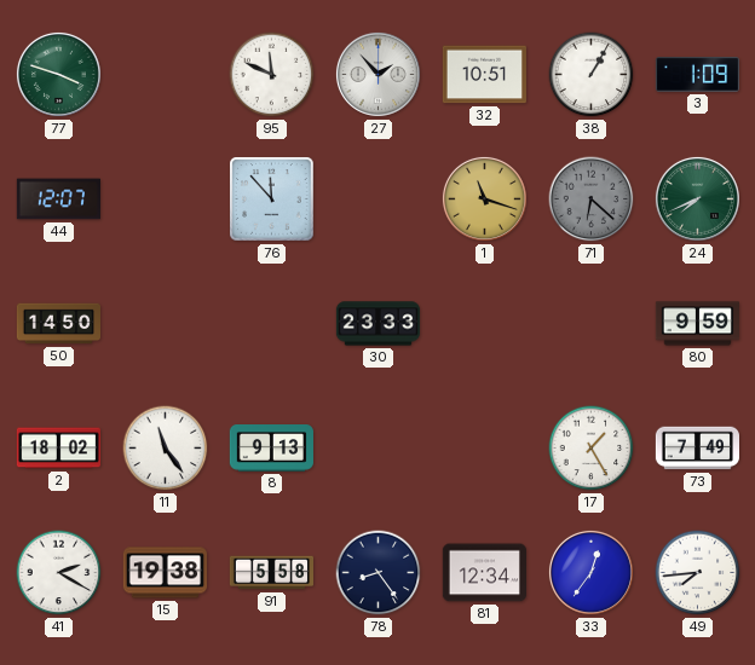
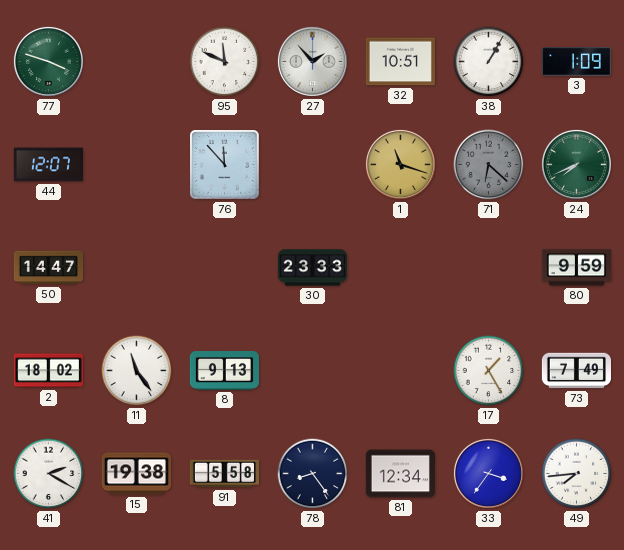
50: 14:50 -> 14:47 (48, 268)
33: 12:36 -> 3:36 (488, 473)
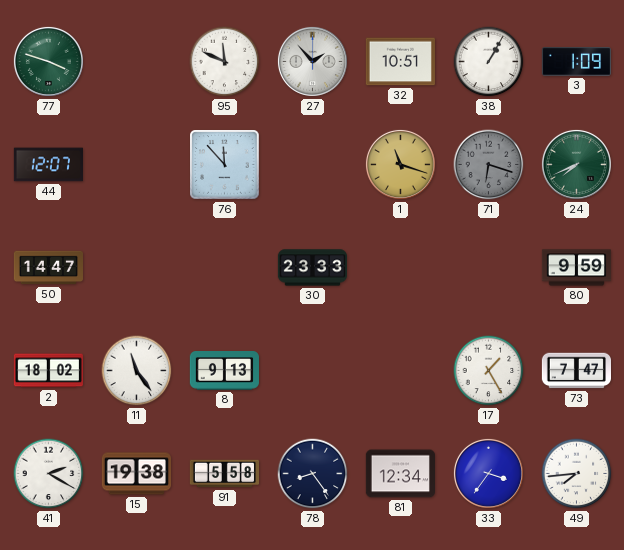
71: 6:22 -> 6:18 (489, 165)
73: 7:49 -> 7:47 (576, 371)
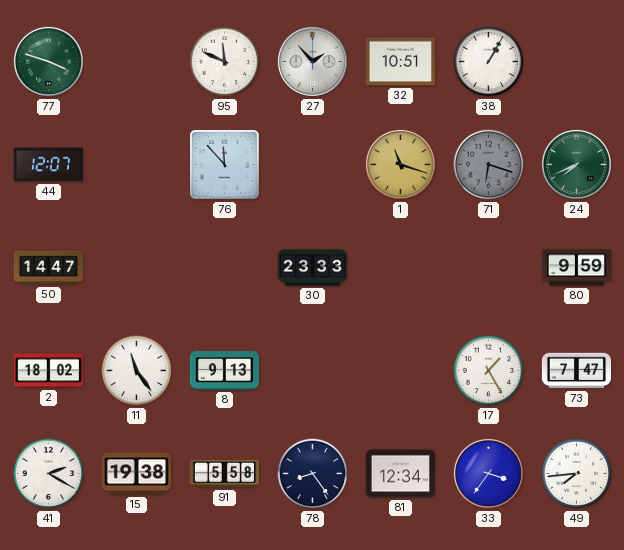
3: 1:09 -> none (576, 62)
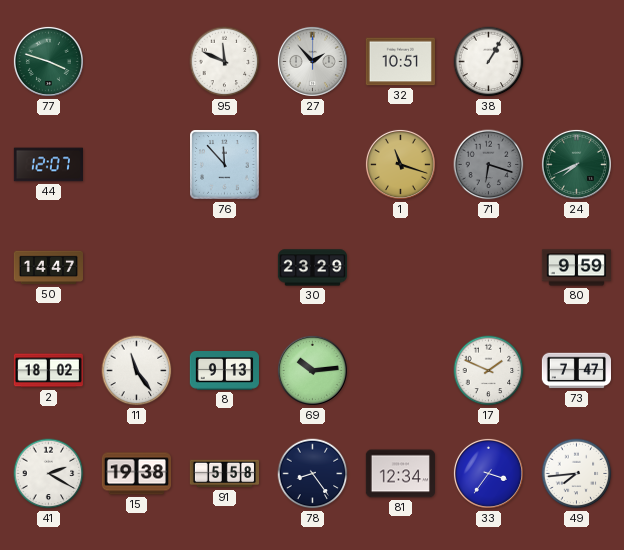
30: 23:33 -> 23:29 (312, 268)
69: none -> 10:14 (312, 370)
17: 1:25 -> 1:49 (489, 371)
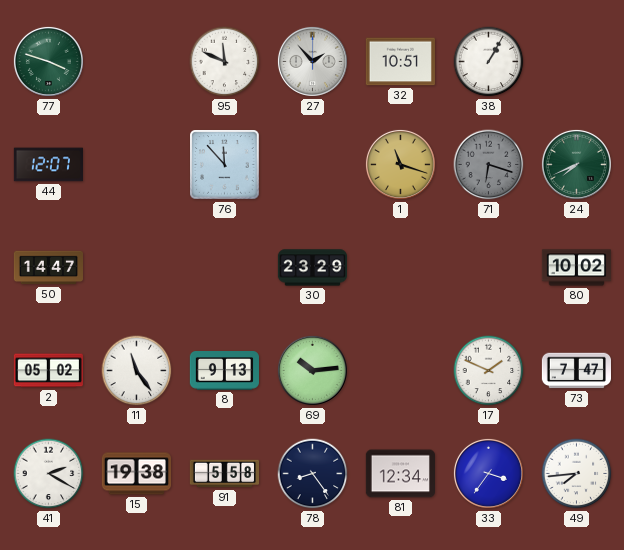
80: 9:59 -> 10:02 (576, 268)
2: 18:02 -> 05:02 (48, 371)
